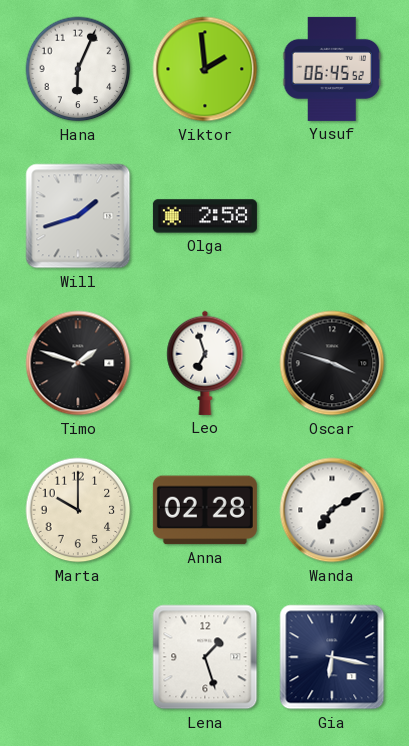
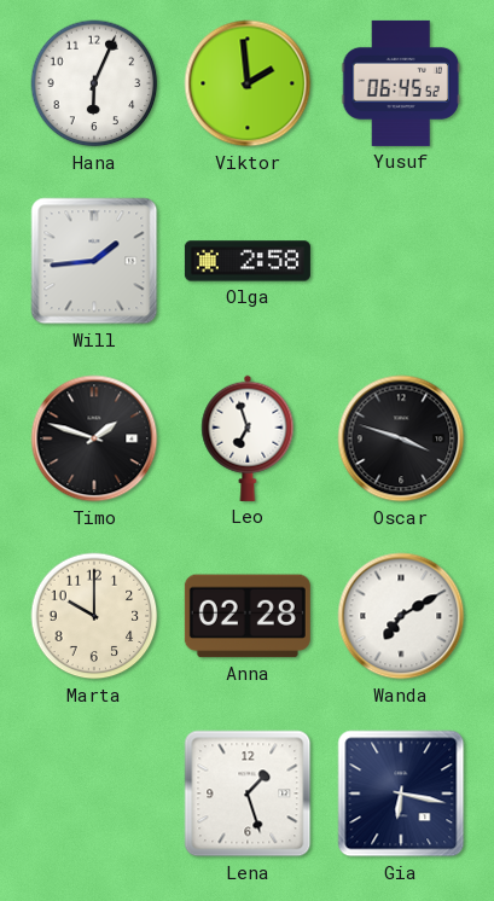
Will: 1:42 -> 1:44 (94, 261)
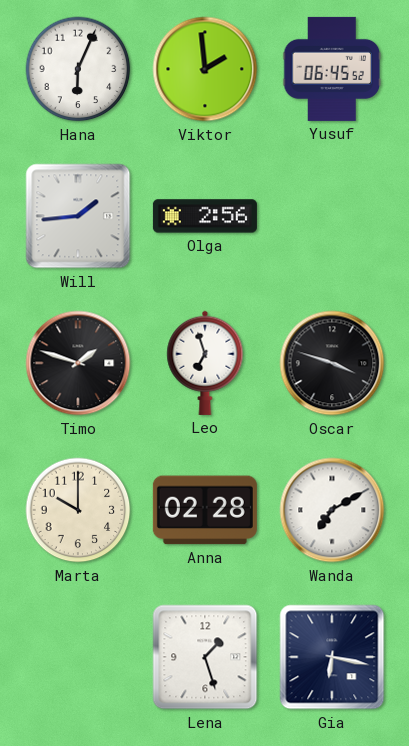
Olga: 2:58 -> 2:56 (205, 216)
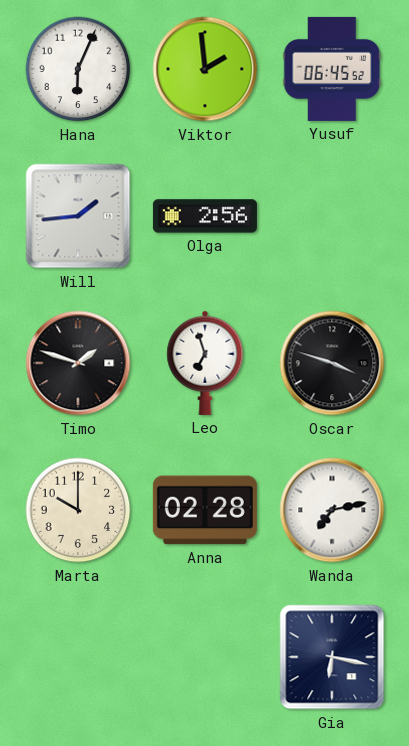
Wanda: 7:10 -> 7:13 (332, 510)
Lena: 1:27 -> none (205, 657)
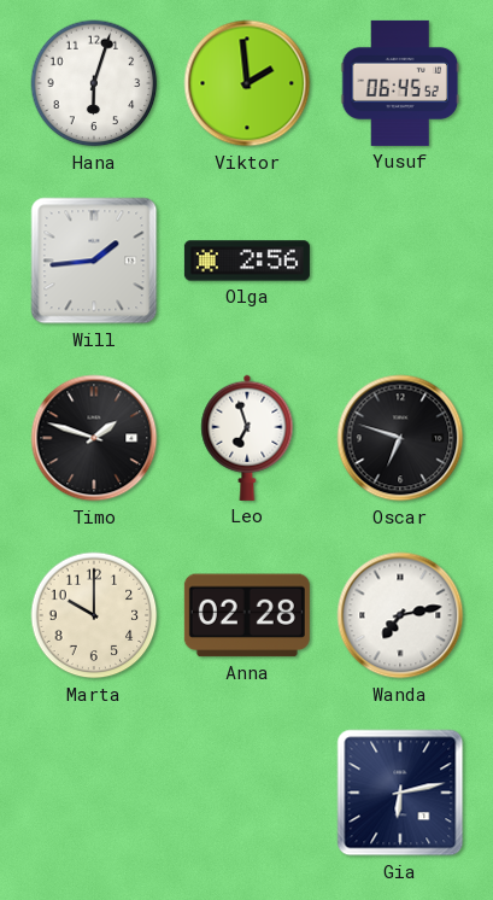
Hana: 6:04 -> 6:03 (94, 83)
Oscar: 3:48 -> 6:48 (400, 438)
Gia: 6:17 -> 6:13 (400, 793)
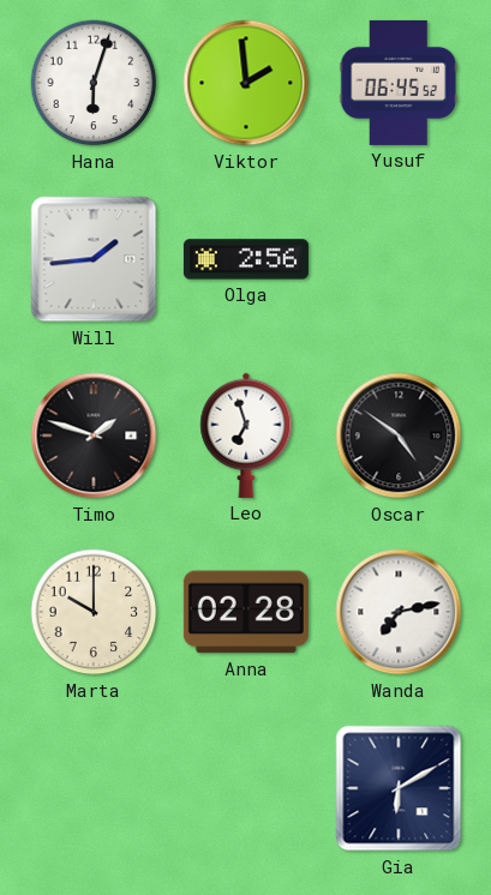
Oscar: 6:48 -> 4:51 (399, 436)
Gia: 6:13 -> 6:10 (399, 788)
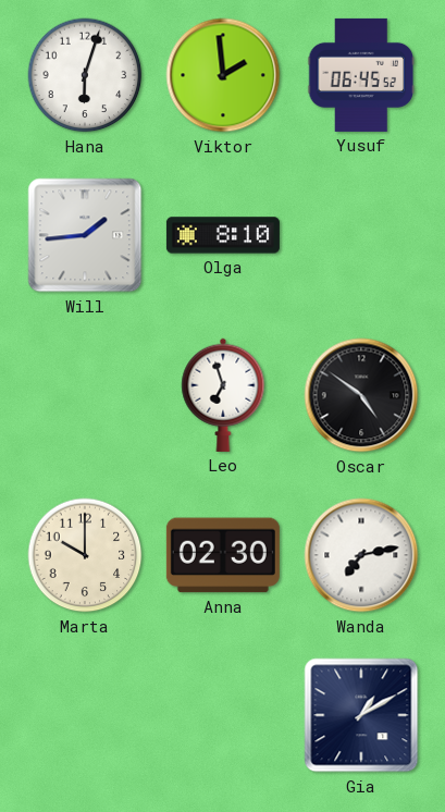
Olga: 2:56 -> 8:10 (223, 235)
Timo: 1:48 -> none (94, 436)
Anna: 02:28 -> 02:30 (223, 555)
Gia: 6:10 -> 1:10 (361, 715)
